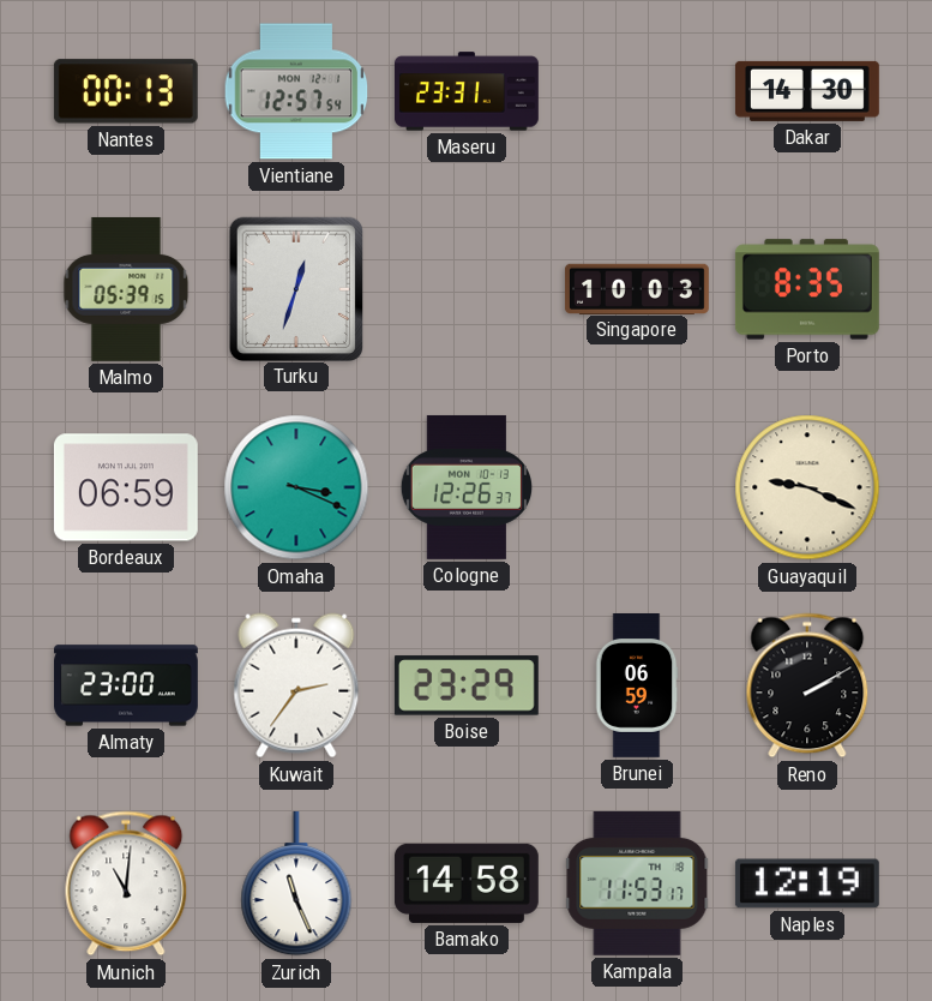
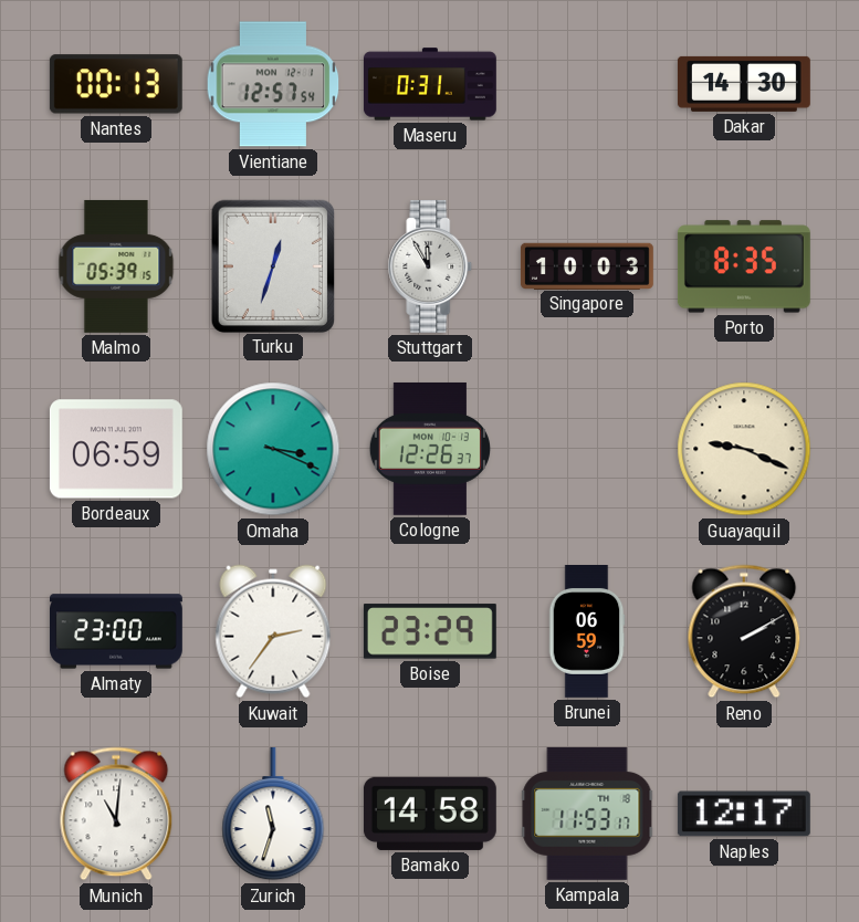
Maseru: 23:31 -> 0:31 (430, 84)
Stuttgart: none -> 11:55 (430, 266)
Zurich: 11:26 -> 11:33 (273, 814)
Naples: 12:19 -> 12:17 (744, 814)
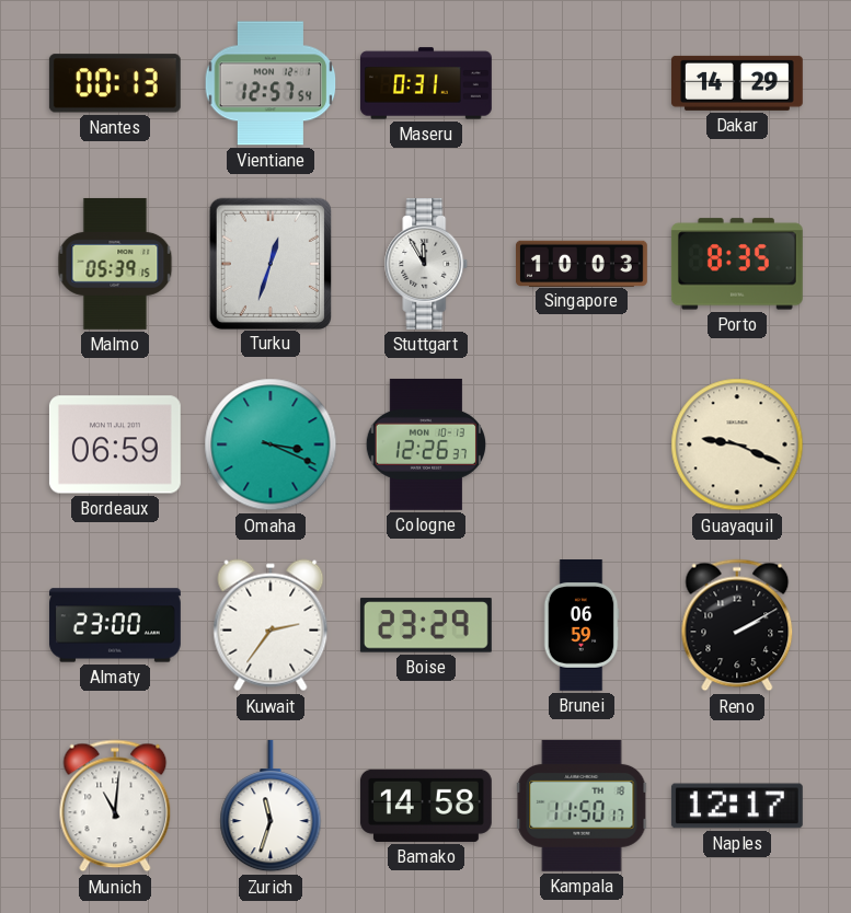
Dakar: 14:30 -> 14:29 (737, 83)
Kampala: 11:53 -> 11:50 (582, 806)
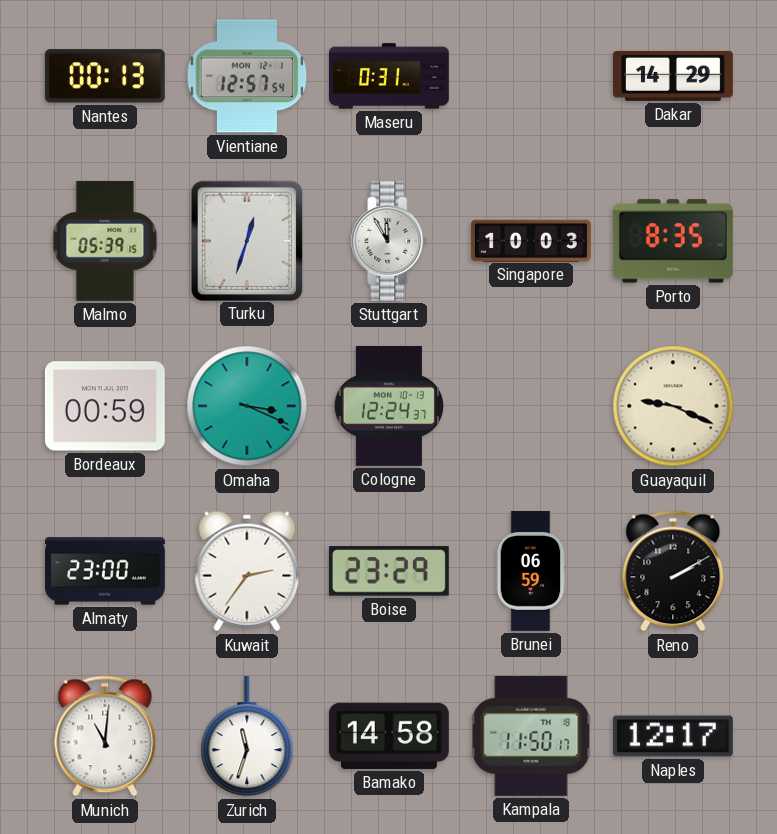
Bordeaux: 06:59 -> 00:59 (105, 406)
Cologne: 12:26 -> 12:24 (388, 406)
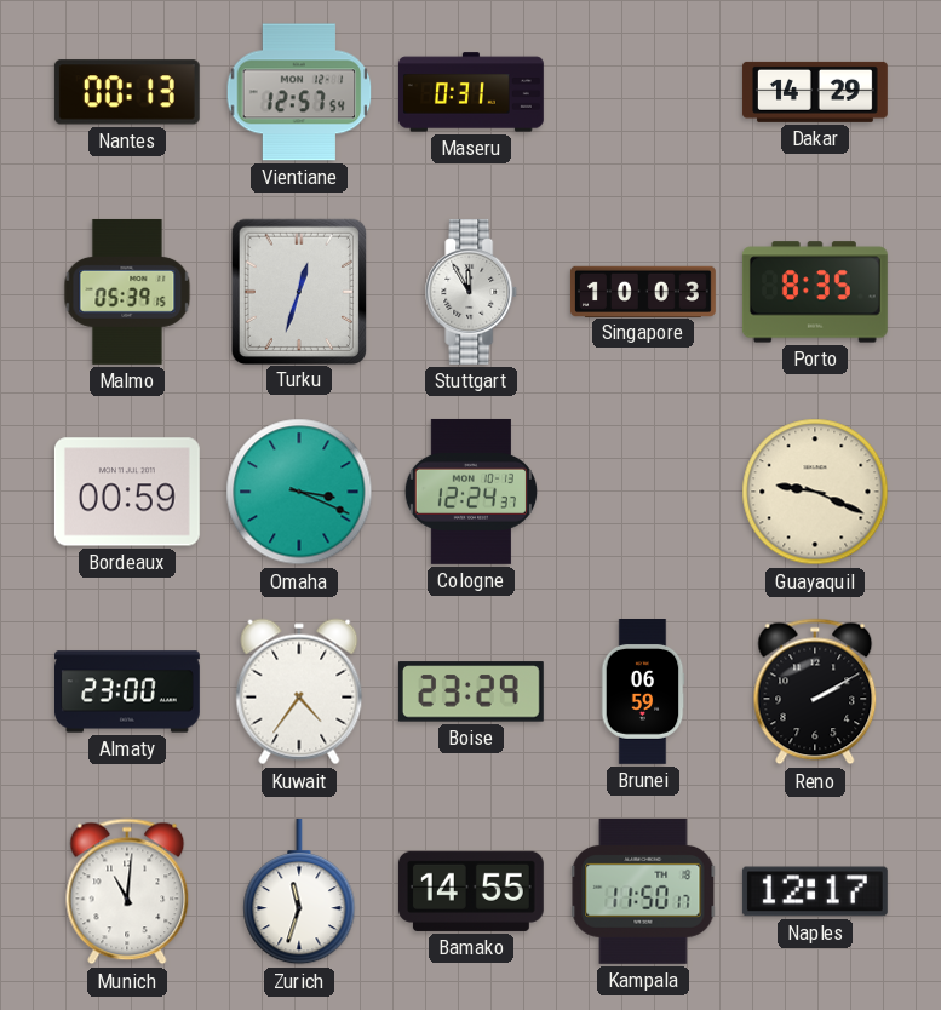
Kuwait: 2:36 -> 4:36 (299, 691)
Bamako: 14:58 -> 14:55 (471, 891)
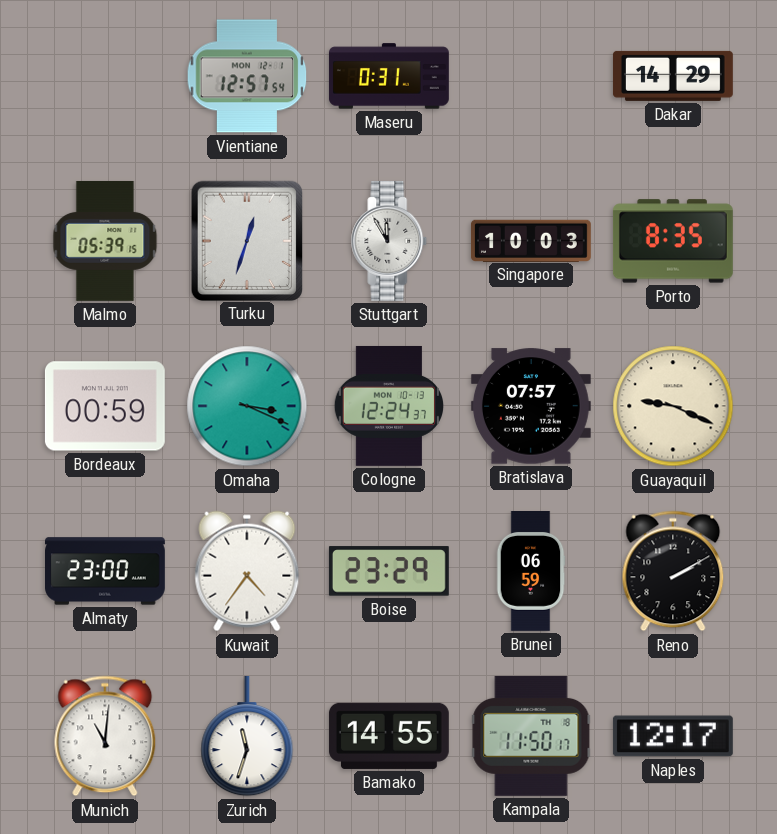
Nantes: 00:13 -> none (127, 92)
Bratislava: none -> 07:57 (531, 406)
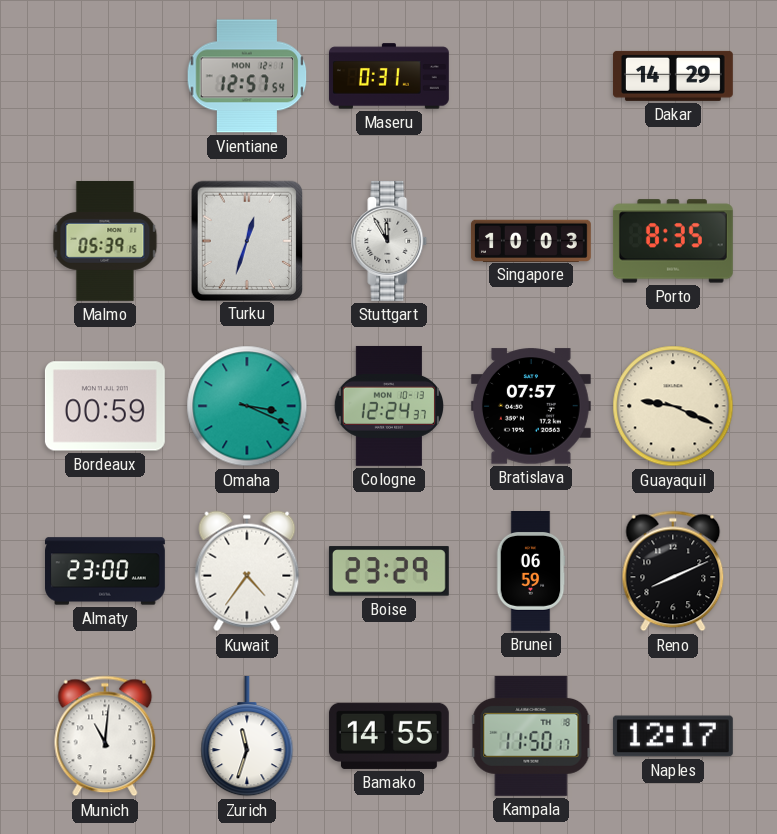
Reno: 2:10 -> 8:11 (673, 571)
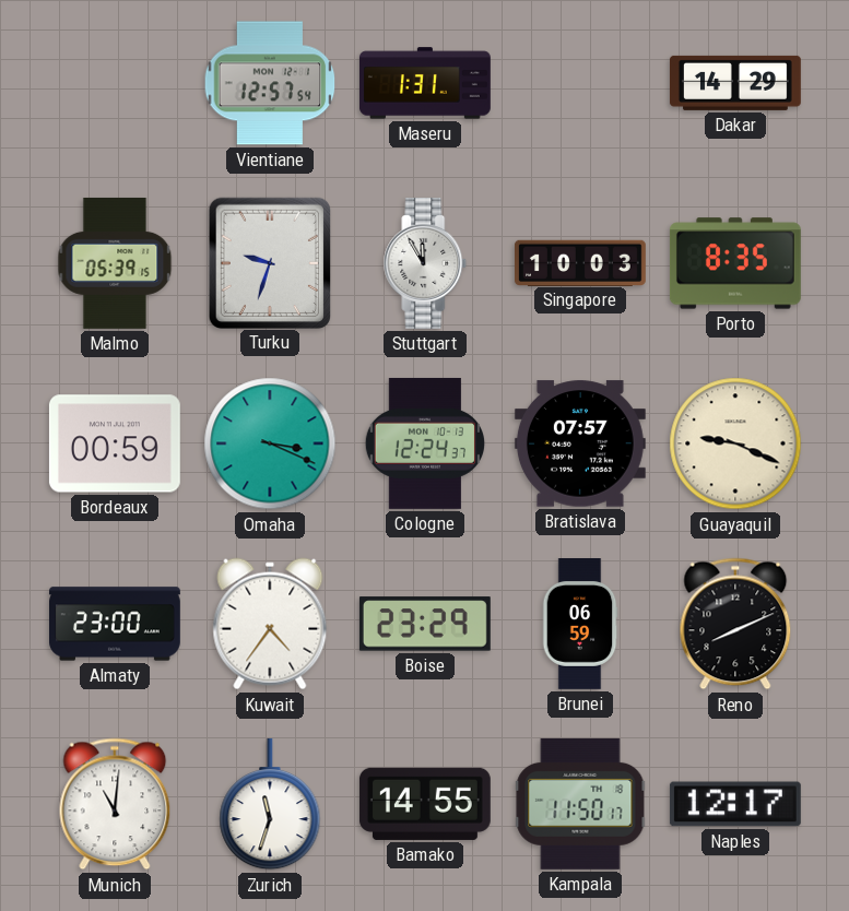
Maseru: 0:31 -> 1:31 (425, 83)
Turku: 12:33 -> 9:33 (269, 262)
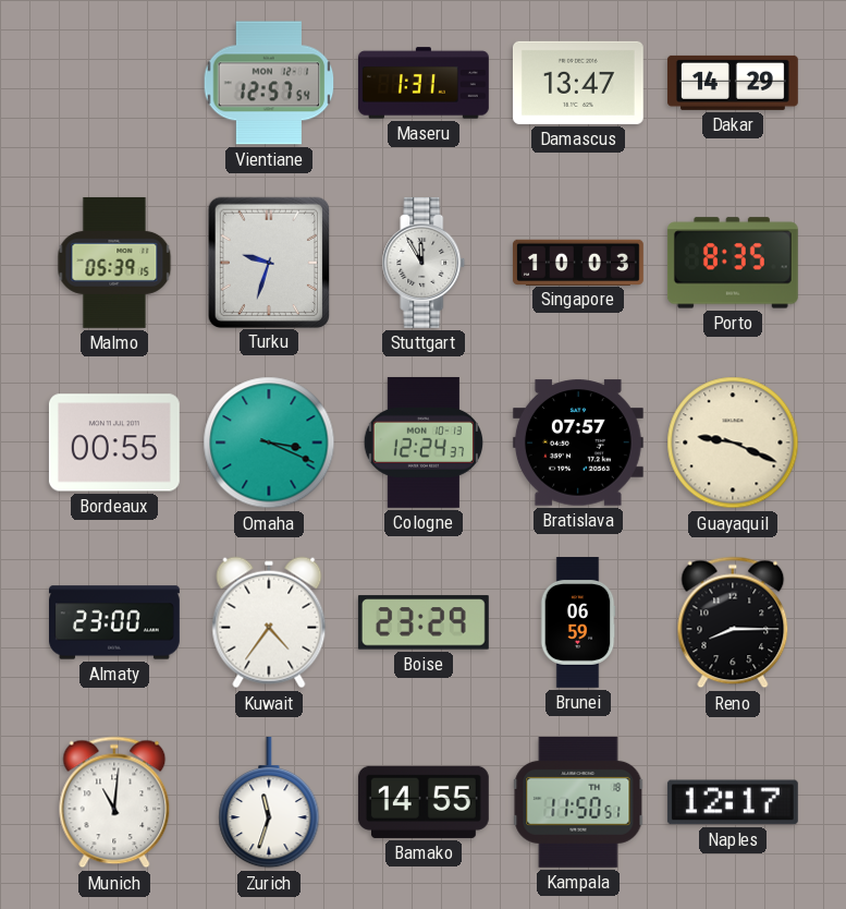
Damascus: none -> 13:47 (578, 83)
Bordeaux: 00:59 -> 00:55 (114, 443)
Reno: 8:11 -> 8:15 (733, 622)
Kampala: 11:50:17 -> 11:50:51 (578, 802)
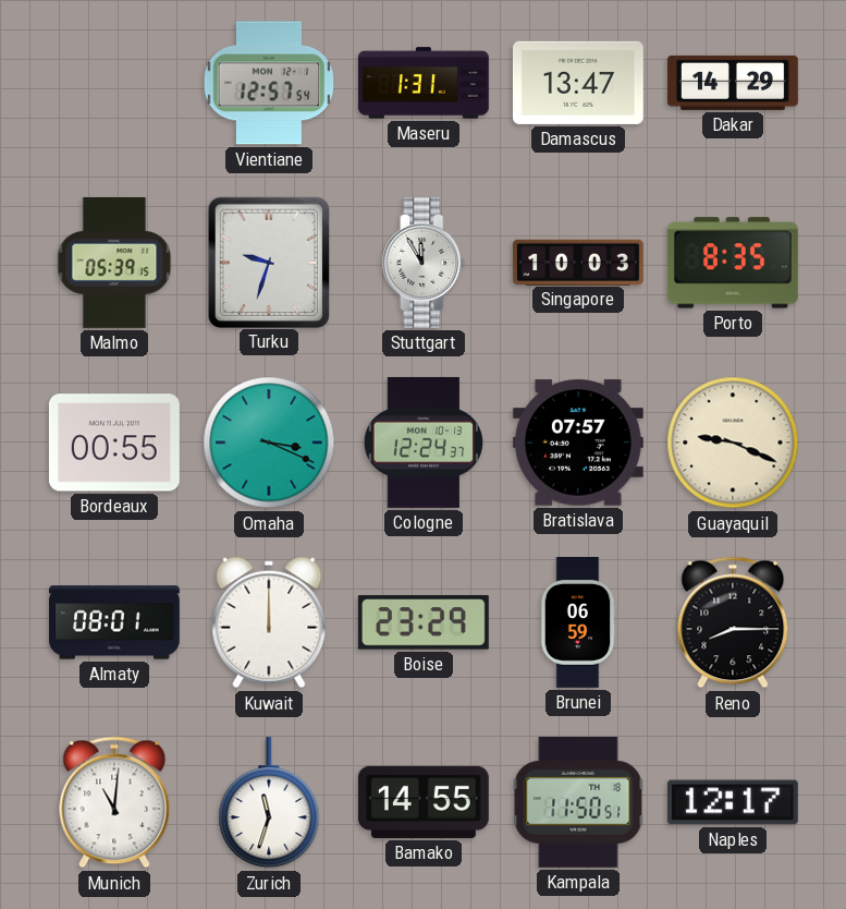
Almaty: 23:00 -> 08:01 (115, 622)
Kuwait: 4:36 -> 12:00 (269, 622)
